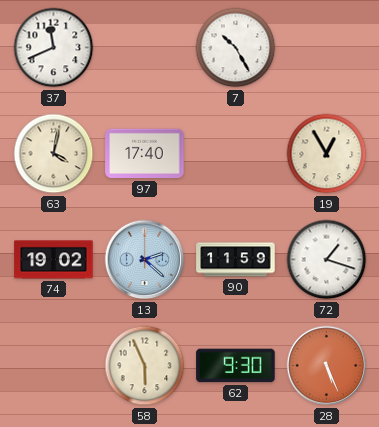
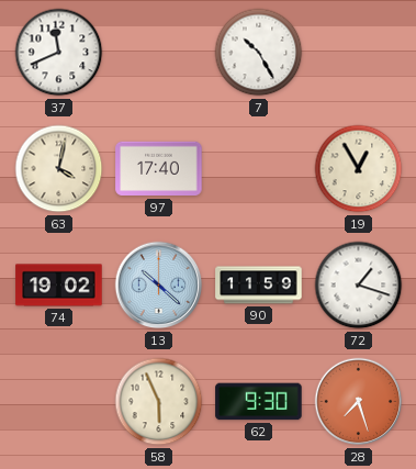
13: 2:22 -> 10:22 (159, 286)
28: 5:26 -> 7:27 (359, 402)
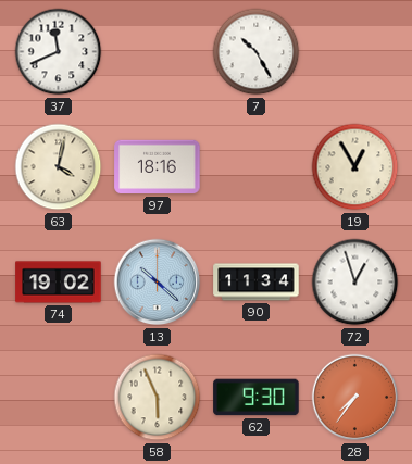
97: 17:40 -> 18:16 (158, 167)
90: 11:59 -> 11:34 (257, 283)
72: 1:18 -> 12:57 (355, 283)
28: 7:27 -> 7:36 (355, 398)
